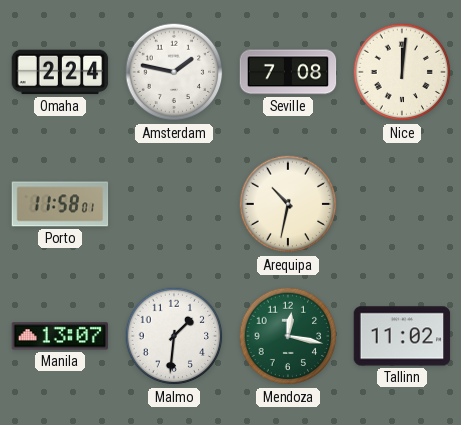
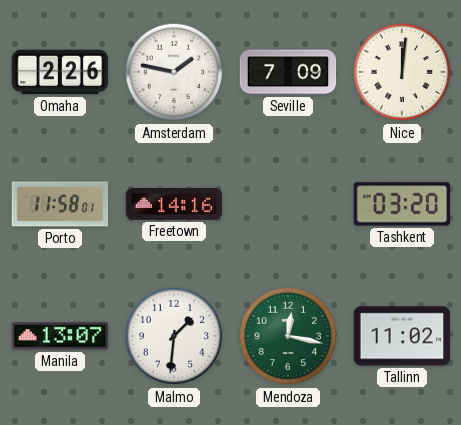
Omaha: 2:24 -> 2:26 (60, 72)
Seville: 7:08 -> 7:09 (288, 72)
Freetown: none -> 14:16 (174, 204)
Arequipa: 10:32 -> none (288, 204)
Tashkent: none -> 03:20 (402, 204)
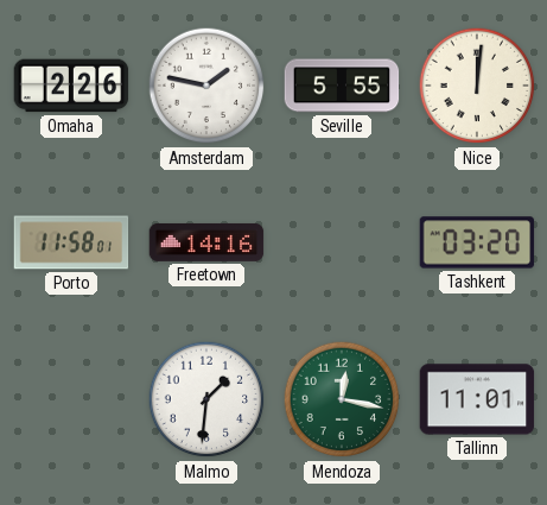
Seville: 7:09 -> 5:55 (342, 86)
Manila: 13:07 -> none (60, 336)
Tallinn: 11:02 -> 11:01 (477, 399)
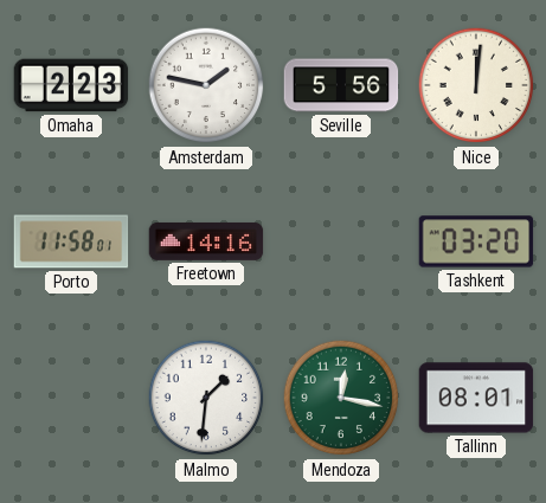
Omaha: 2:26 -> 2:23 (71, 85)
Seville: 5:55 -> 5:56 (341, 85)
Tallinn: 11:01 -> 08:01 (476, 398)
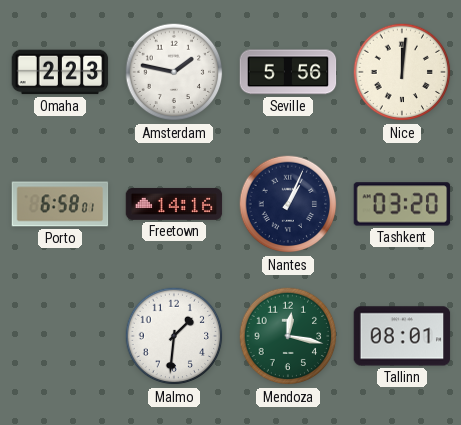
Porto: 11:58 -> 6:58 (60, 204)
Nantes: none -> 1:04 (288, 204)
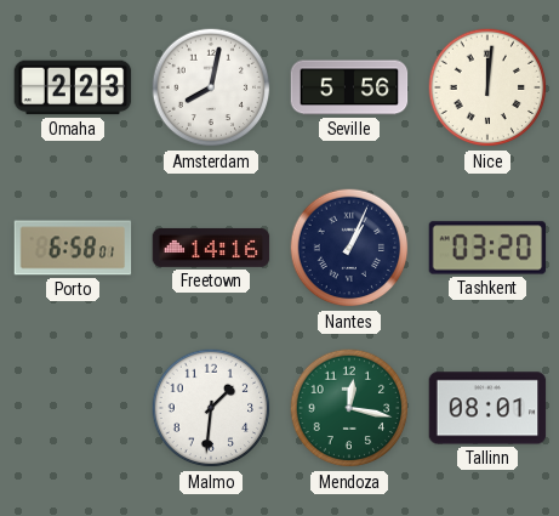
Amsterdam: 1:47 -> 8:02 (211, 87)
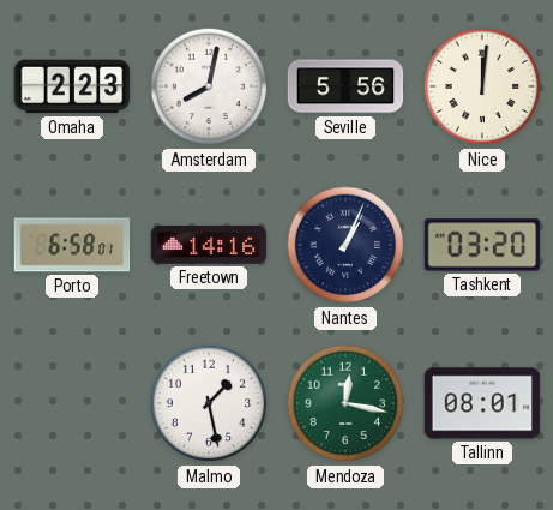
Malmo: 1:31 -> 1:28 (209, 403)
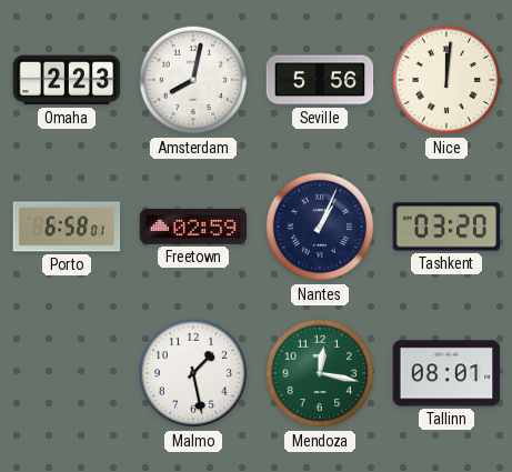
Freetown: 14:16 -> 02:59 (193, 227)
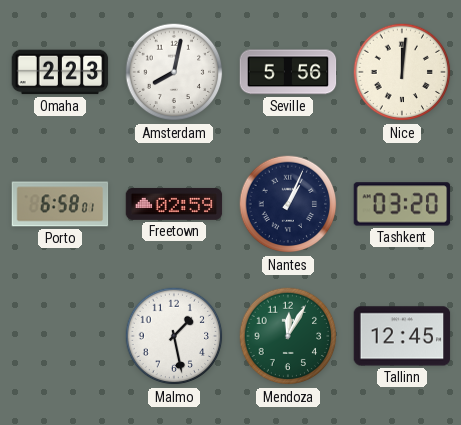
Mendoza: 12:17 -> 12:05 (288, 336)
Tallinn: 08:01 -> 12:45 (402, 336)
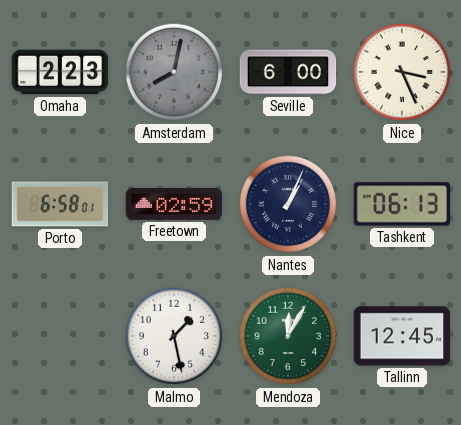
Amsterdam dial: white -> grey (174, 72)
Seville: 5:56 -> 6:00 (288, 72)
Nice: 12:01 -> 3:26 (402, 72)
Tashkent: 03:20 -> 06:13 (402, 204)
